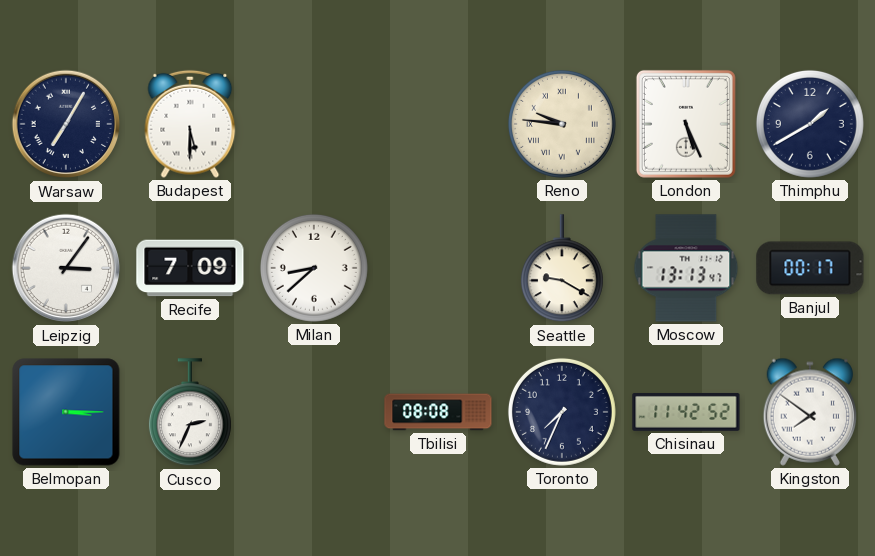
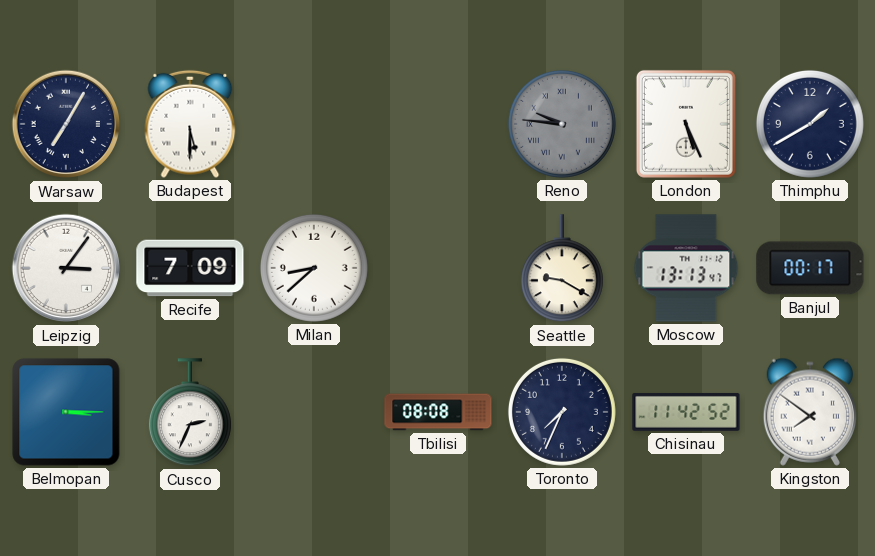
Reno dial: cream -> grey (562, 124)
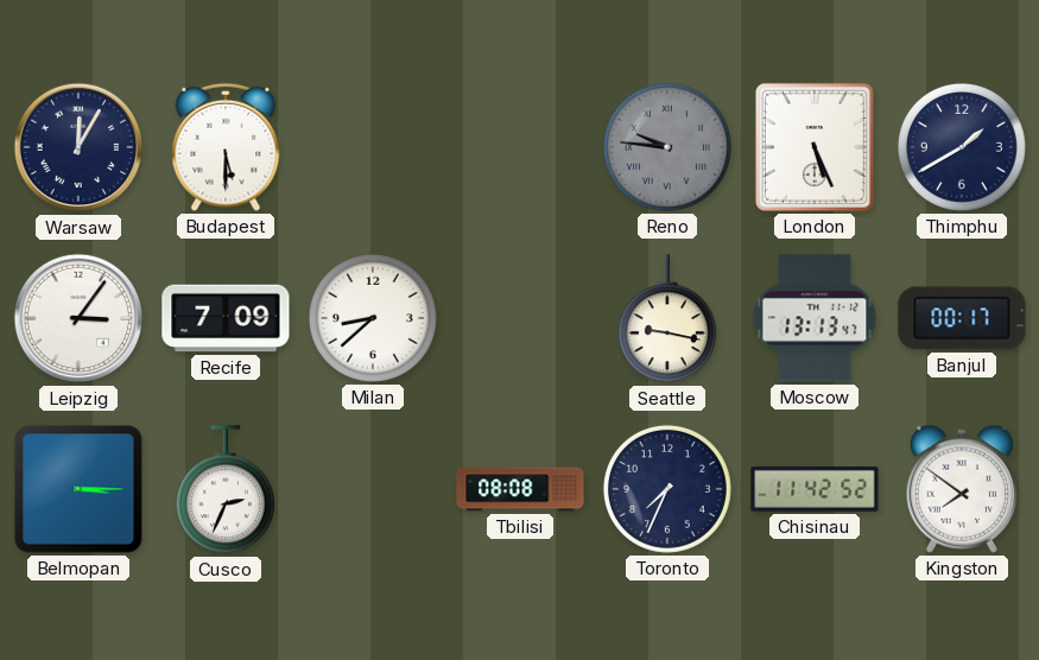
Warsaw: 7:05 -> 12:05 (78, 147)
Seattle: 9:20 -> 9:17 (667, 319)
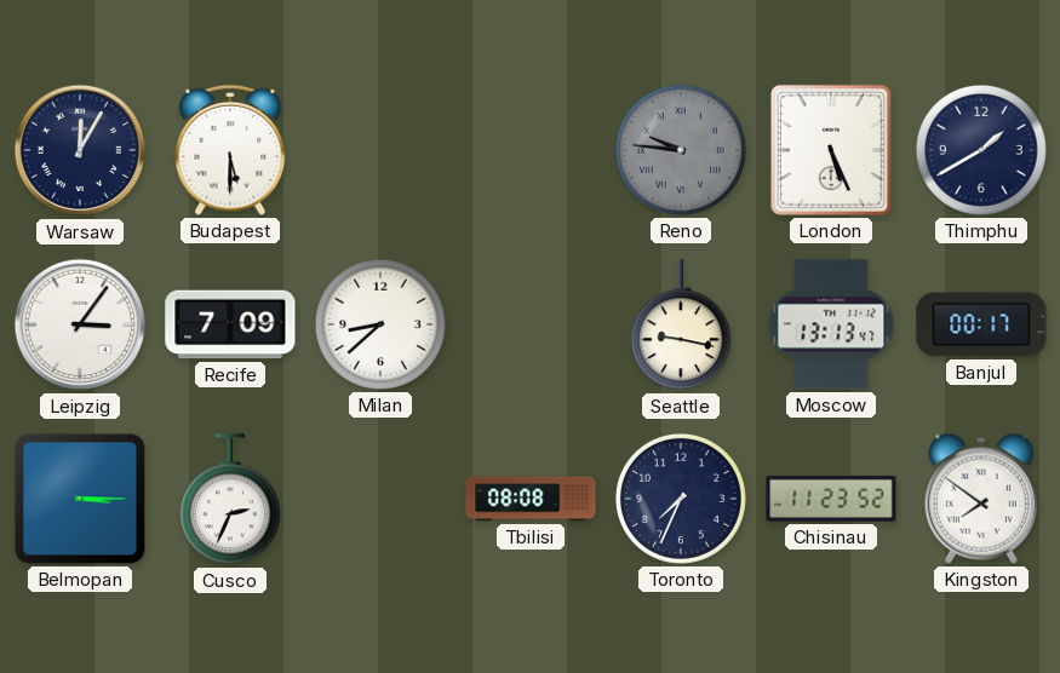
Chisinau: 11:42 -> 11:23 (831, 499)
